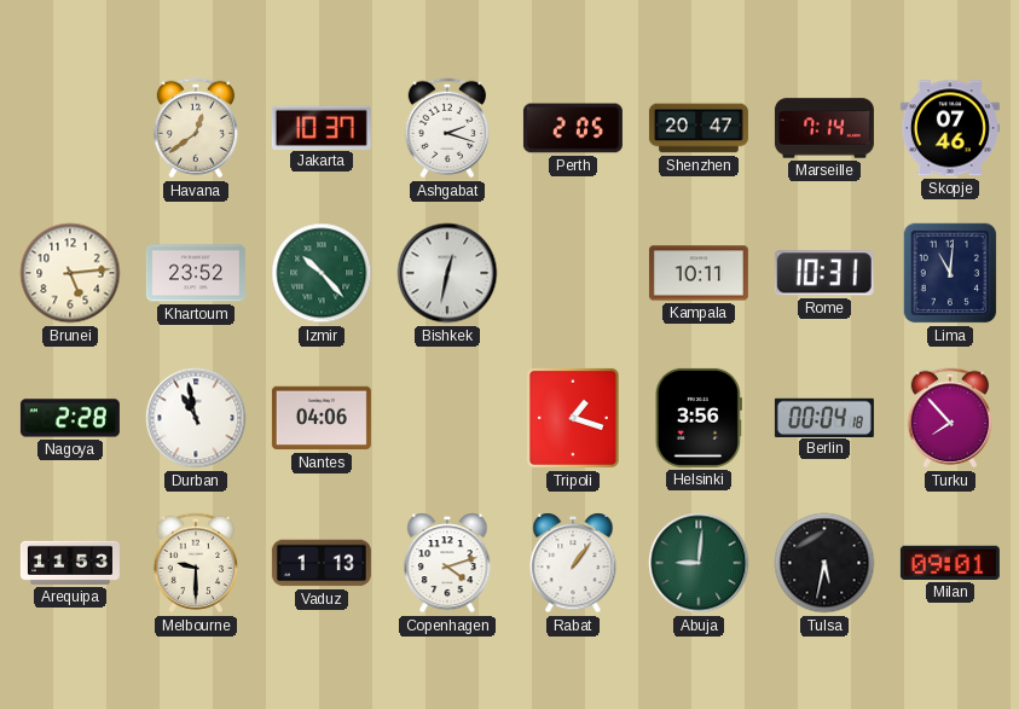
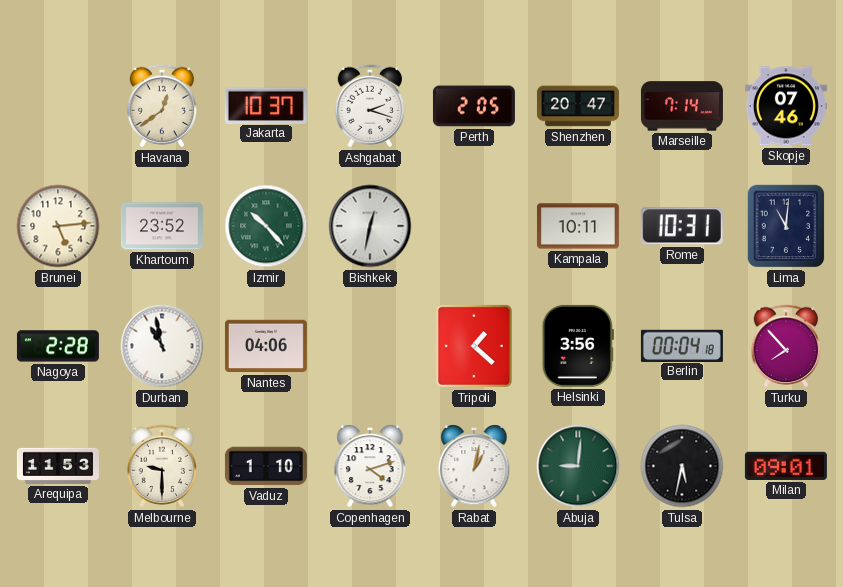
Tripoli: 1:18 -> 1:22 (474, 346)
Vaduz: 1:13 -> 1:10 (266, 466)
Rabat: 1:06 -> 1:02 (474, 466)
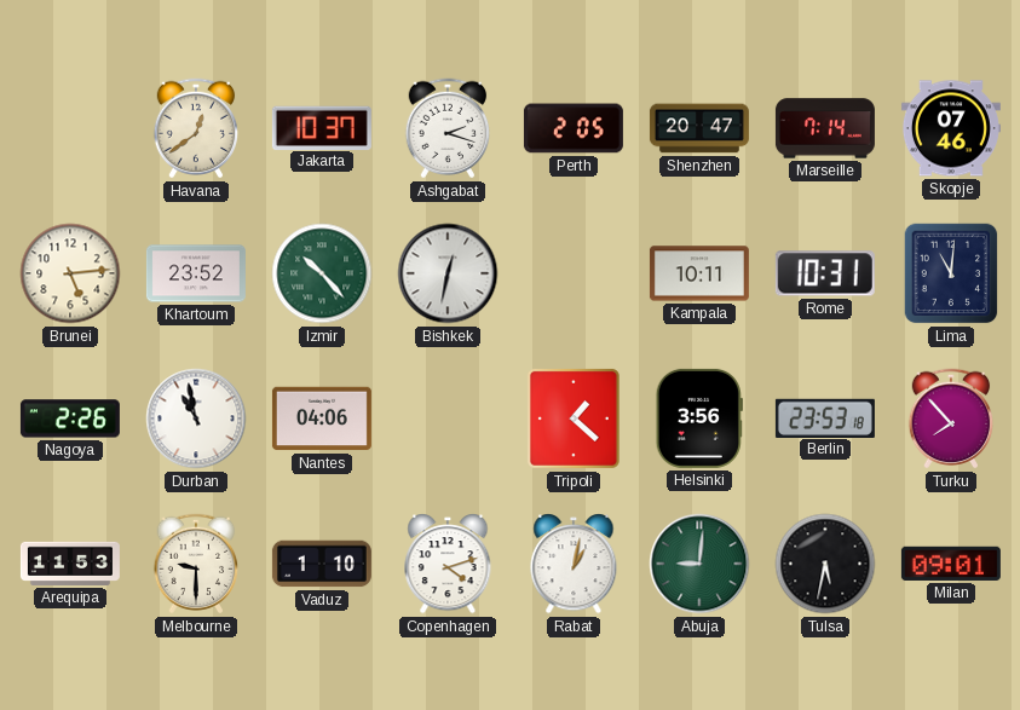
Nagoya: 2:28 -> 2:26 (70, 419)
Berlin: 00:04 -> 23:53 (825, 417)
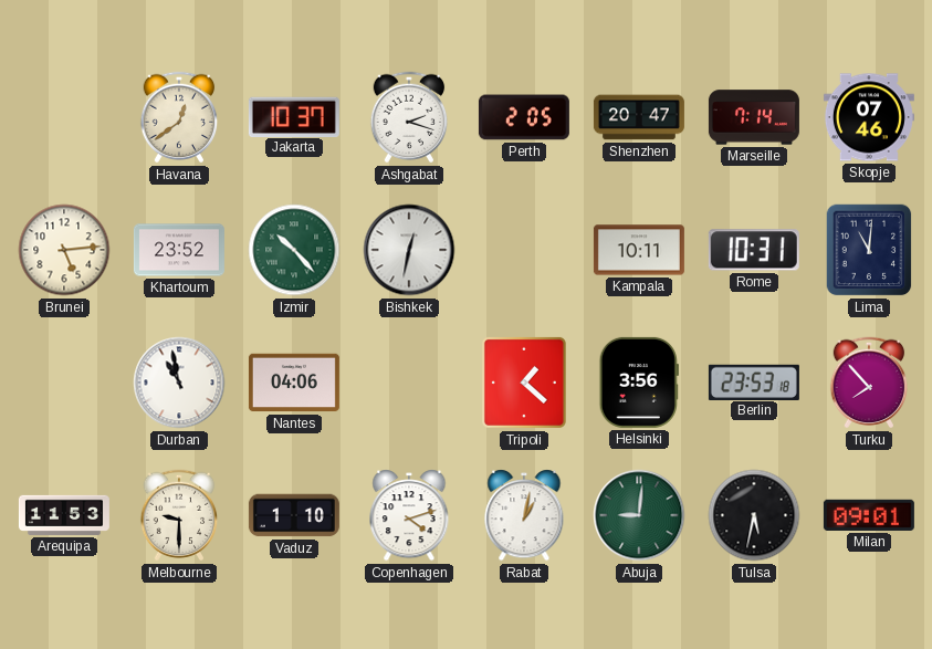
Nagoya: 2:26 -> none (70, 419)
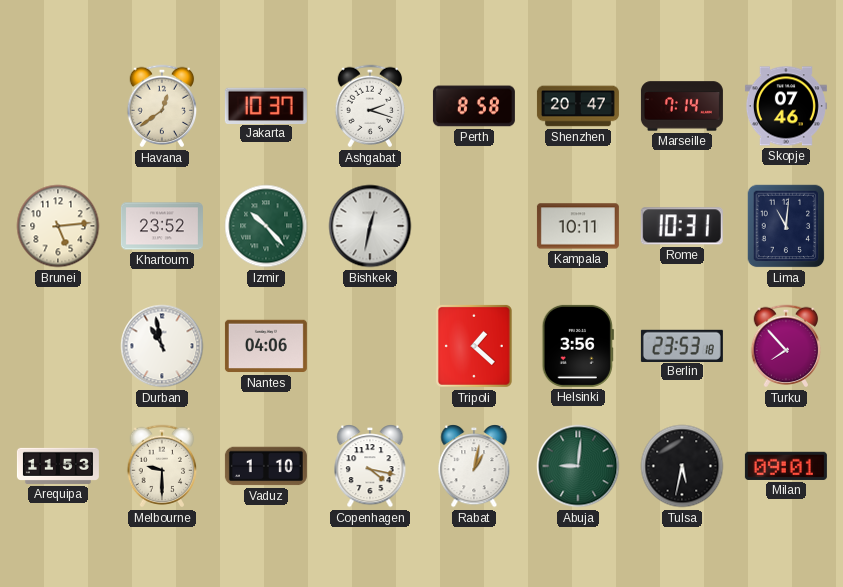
Perth: 2:05 -> 8:58 (474, 106)
Copenhagen: 4:12 -> 4:17 (370, 466)
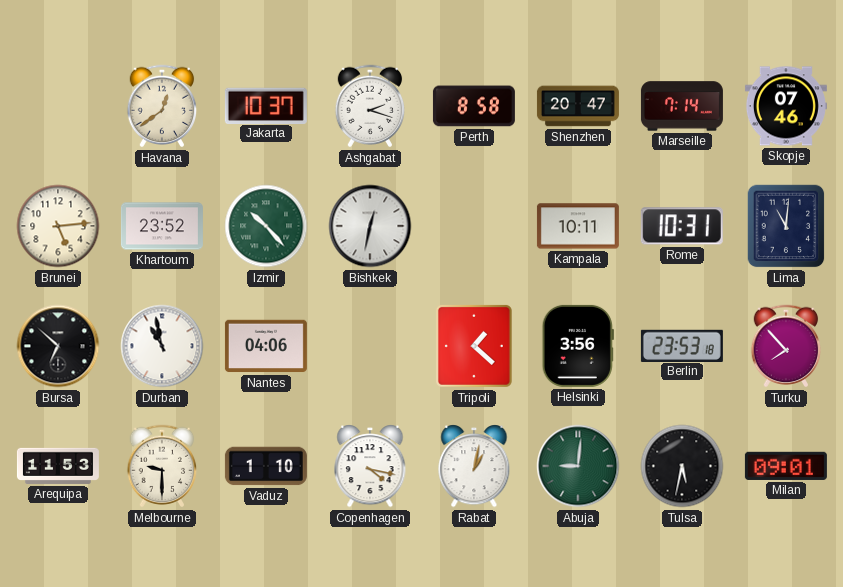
Bursa: none -> 6:52 (58, 346)
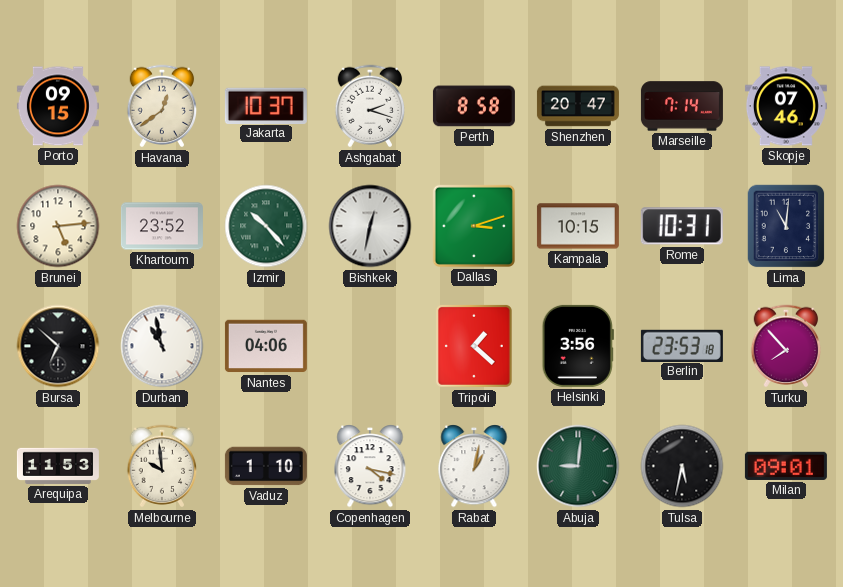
Porto: none -> 09:15 (58, 106)
Dallas: none -> 3:12 (474, 226)
Kampala: 10:11 -> 10:15 (578, 226)
Melbourne: 9:30 -> 9:59 (162, 466)
